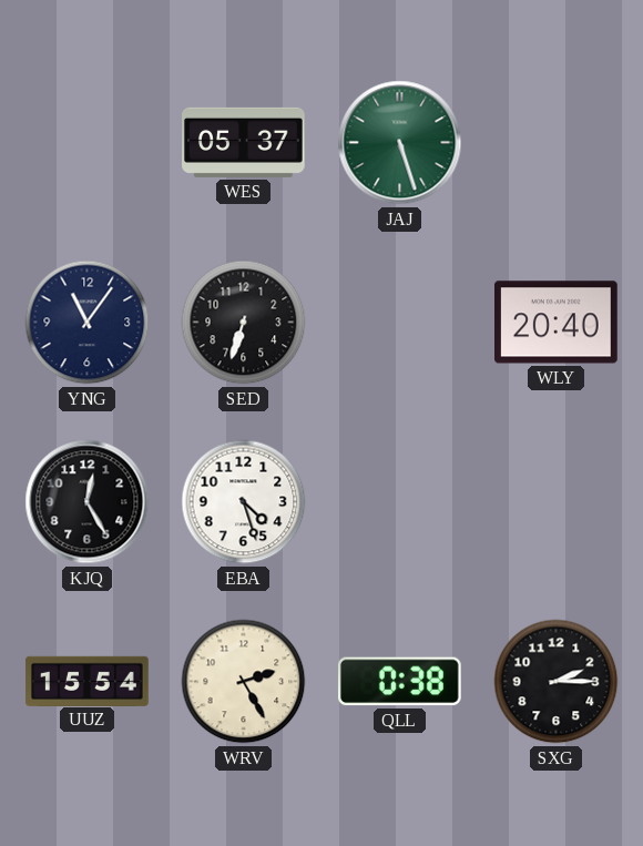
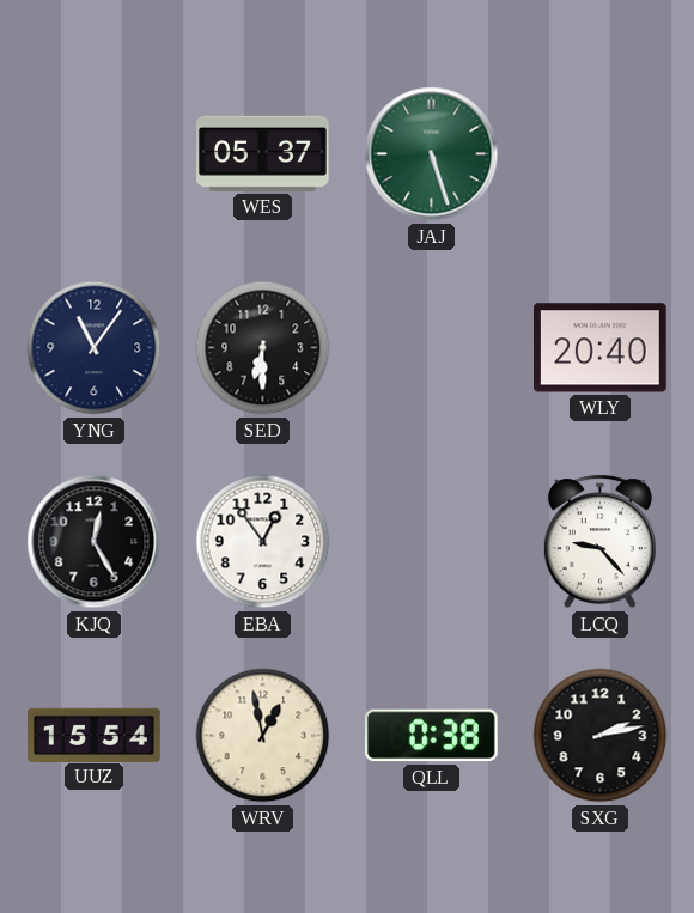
SED: 6:33 -> 6:30 (263, 348)
EBA: 4:27 -> 12:54 (263, 542)
LCQ: none -> 9:23 (599, 542)
WRV: 2:25 -> 12:58 (263, 736)
SXG: 2:15 -> 2:13 (601, 736)
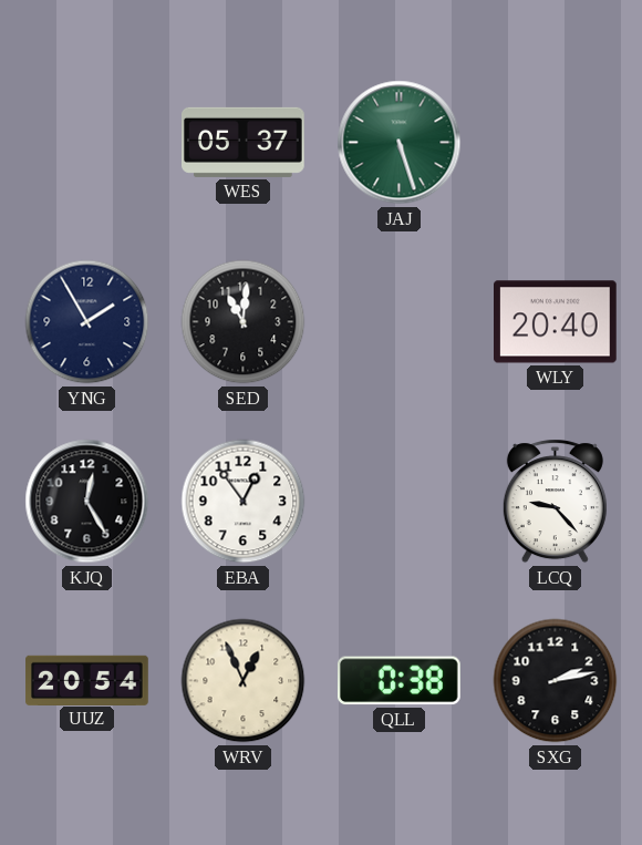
YNG: 11:06 -> 1:55 (87, 322)
SED: 6:30 -> 11:01 (244, 322)
UUZ: 15:54 -> 20:54 (87, 680)
WRV: 12:58 -> 12:56 (244, 681)
